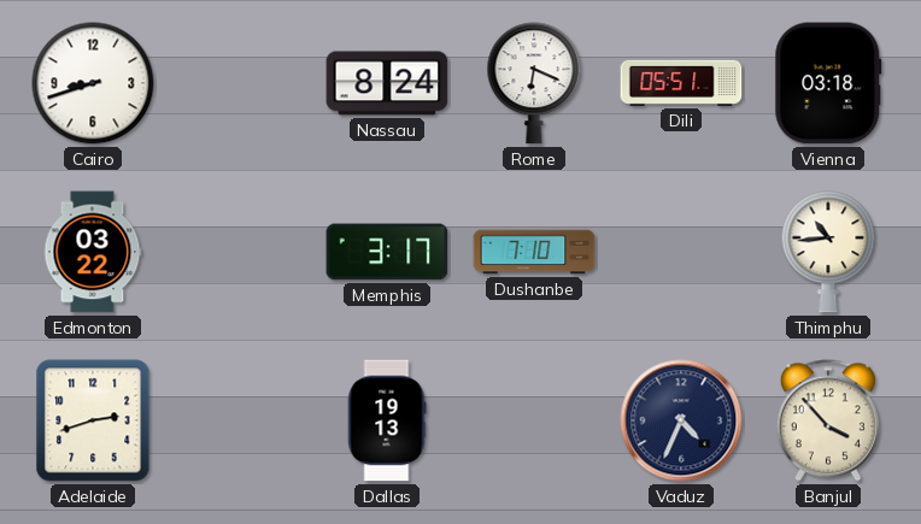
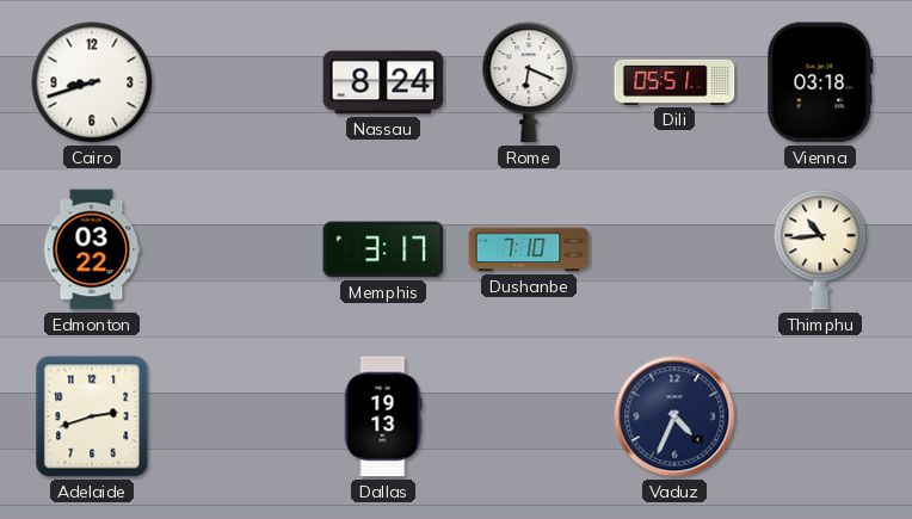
Banjul: 3:53 -> none (828, 420)
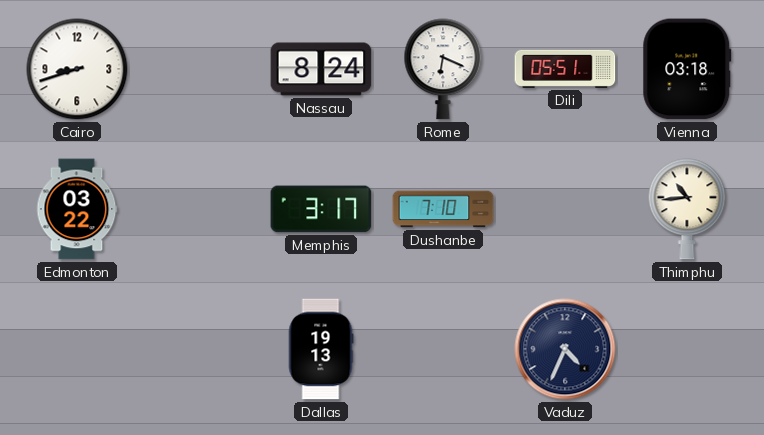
Adelaide: 2:42 -> none (92, 416)
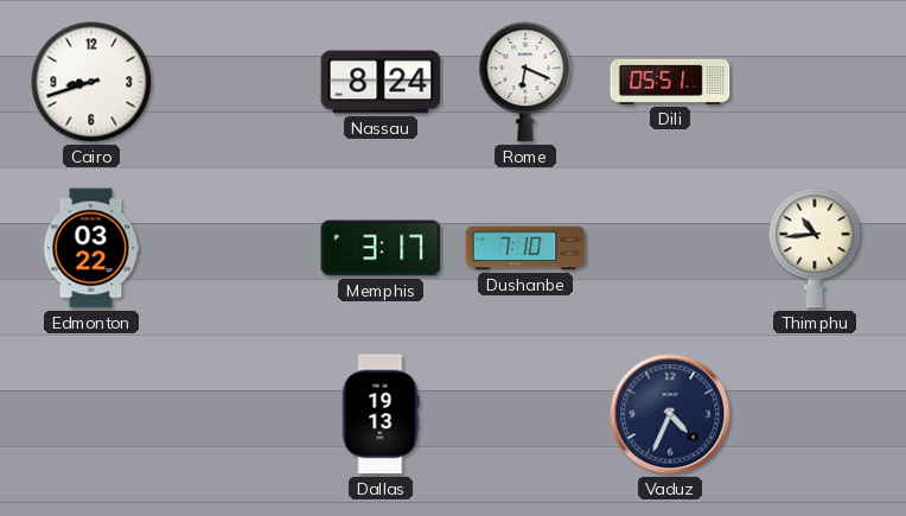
Vienna: 03:18 -> none (687, 69)
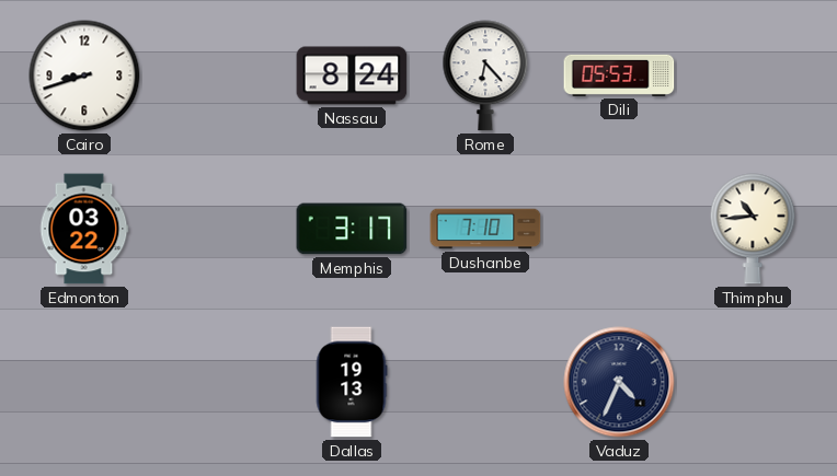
Rome: 6:19 -> 6:23 (485, 76)
Dili: 05:51 -> 05:53 (619, 76)
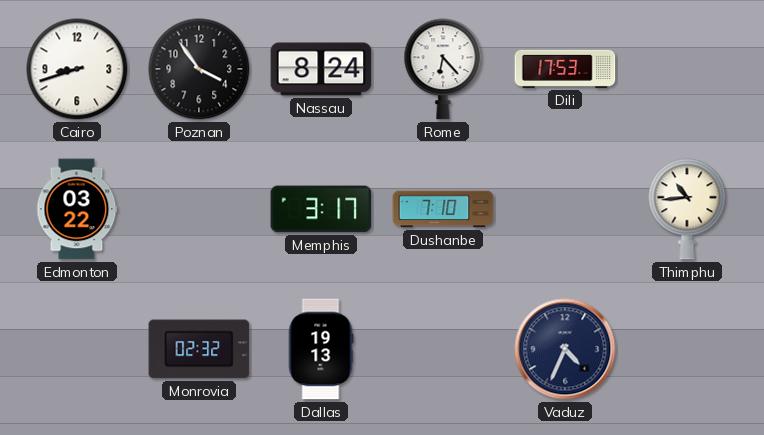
Poznan: none -> 3:54 (199, 69)
Dili: 05:53 -> 17:53 (565, 69)
Monrovia: none -> 02:32 (199, 349)
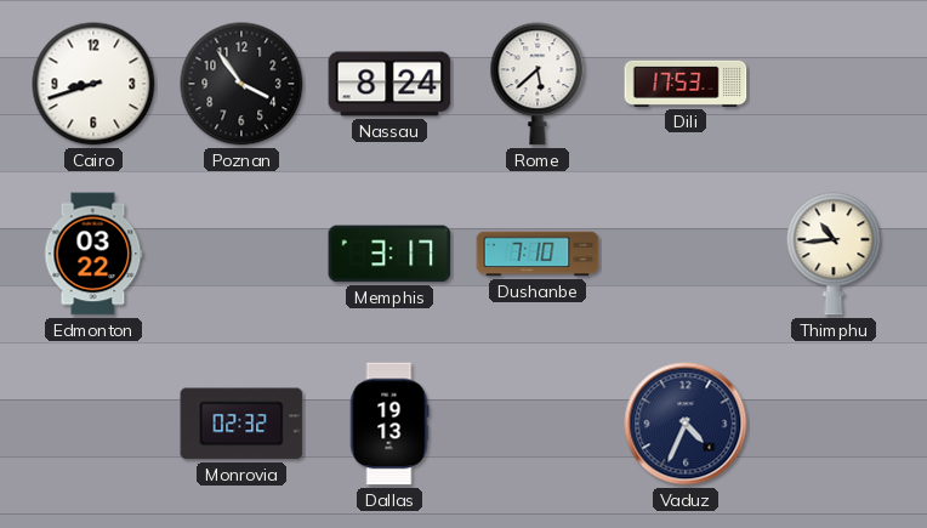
Rome: 6:23 -> 5:38 (538, 84)
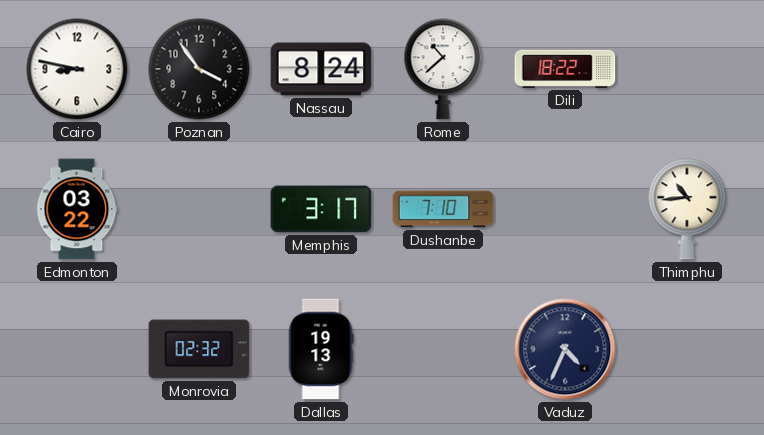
Cairo: 8:42 -> 8:47 (77, 69)
Rome: 5:38 -> 10:38 (443, 69)
Dili: 17:53 -> 18:22 (565, 69)
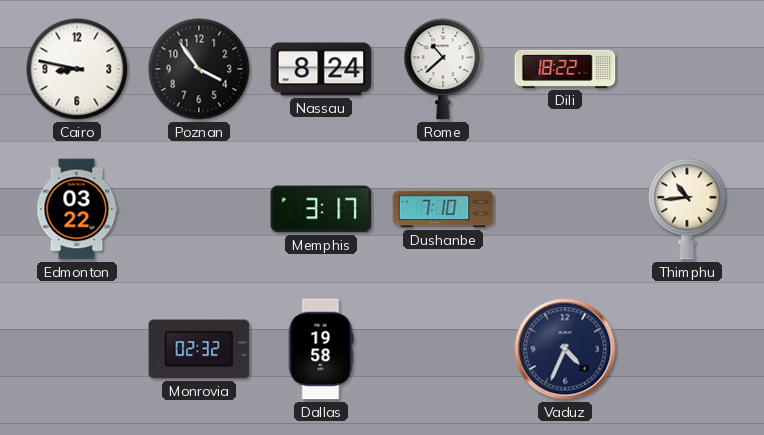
Dallas: 19:13 -> 19:58 (321, 349)
